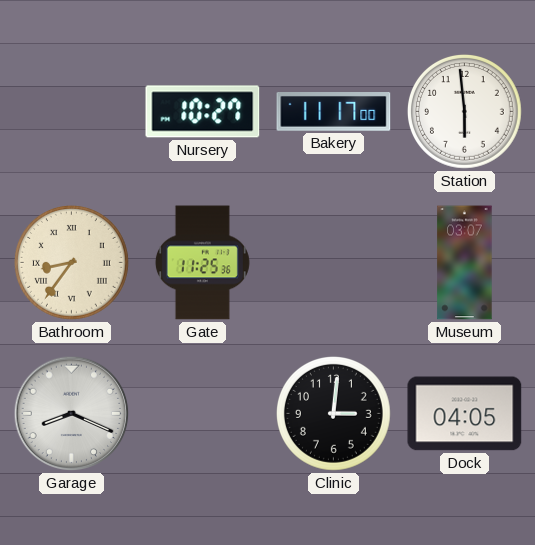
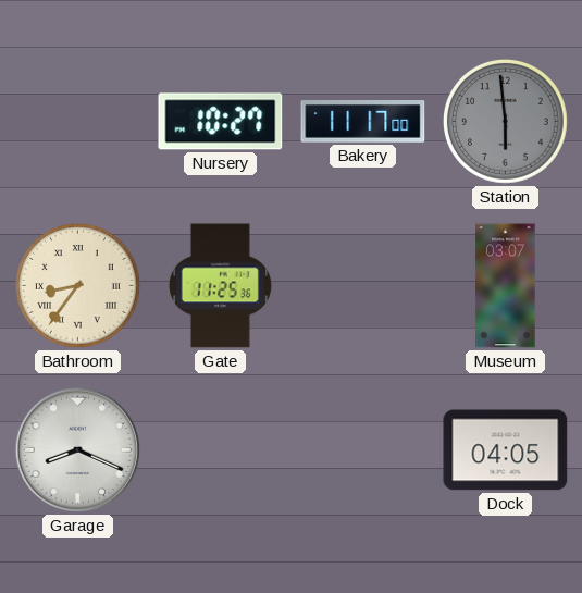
Station dial: white -> grey (505, 121)
Clinic: 3:01 -> none (333, 413)
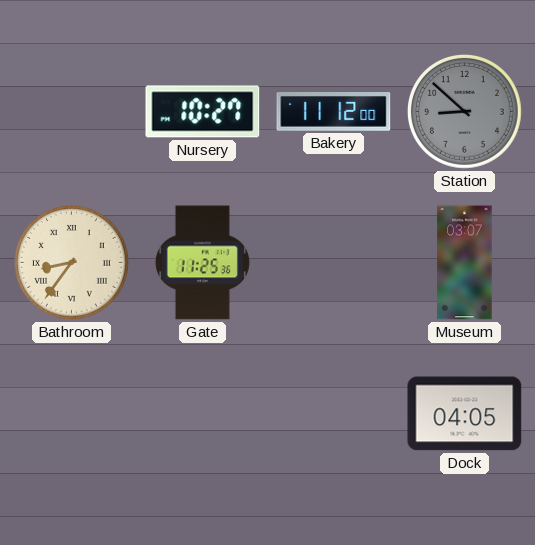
Bakery: 11:17 -> 11:12 (334, 112)
Station: 5:59 -> 8:52 (464, 111)
Garage: 8:19 -> none (78, 450)
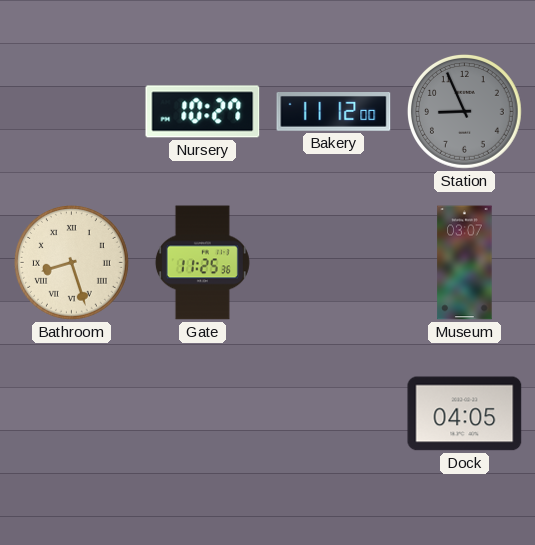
Station: 8:52 -> 8:56 (464, 111)
Bathroom: 8:36 -> 8:27 (71, 262)
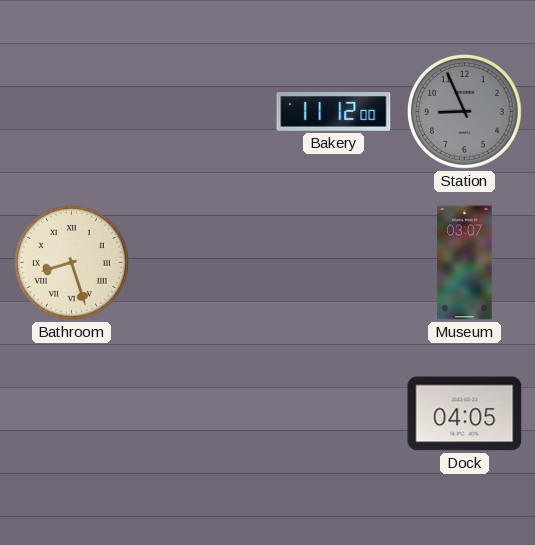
Nursery: 10:27 -> none (203, 112)
Gate: 11:25 -> none (202, 263)
